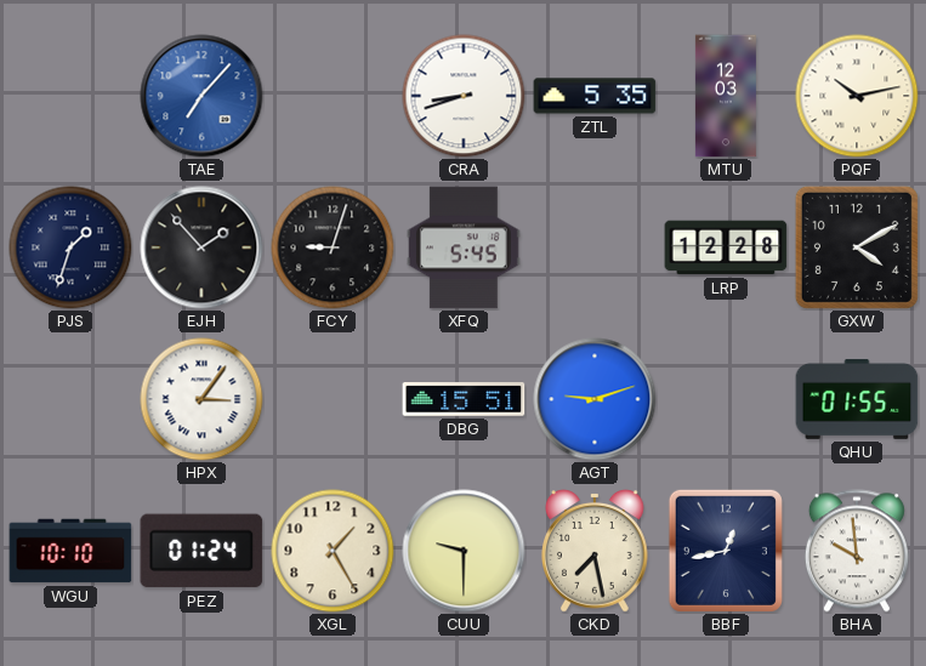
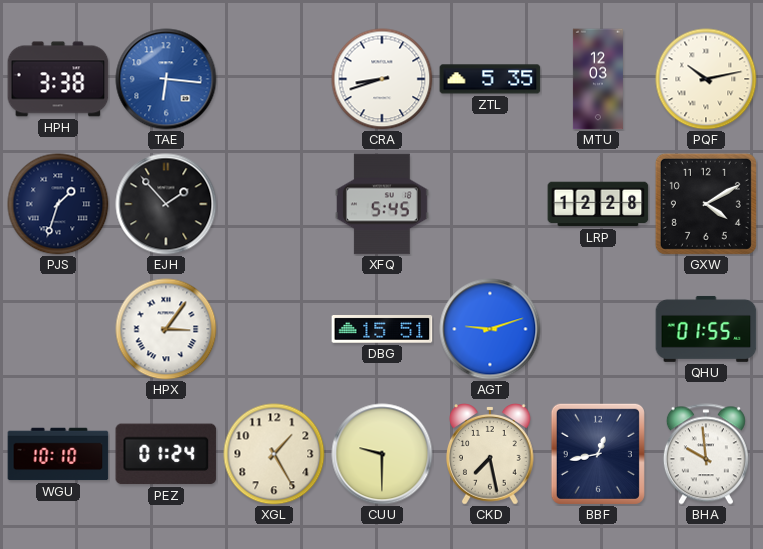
HPH: none -> 3:38 (58, 79)
TAE: 7:07 -> 6:16 (166, 79)
FCY: 9:03 -> none (333, 247)
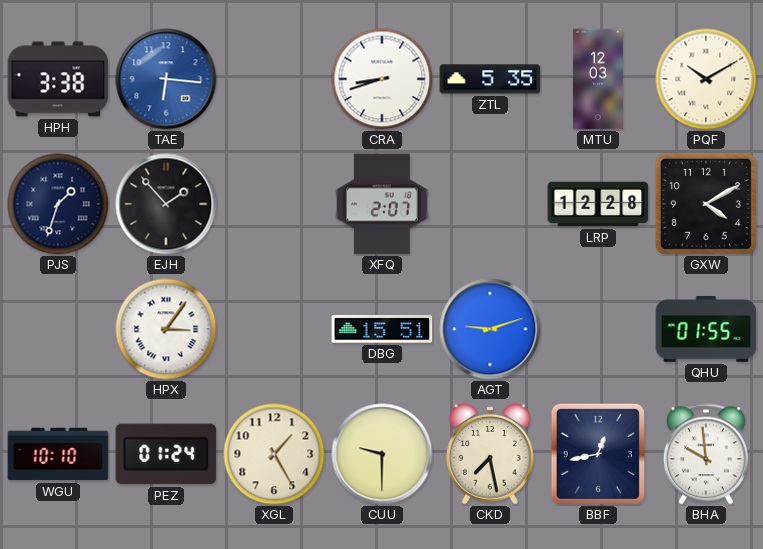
PQF: 10:13 -> 10:10 (706, 79)
XFQ: 5:45 -> 2:07 (382, 204)
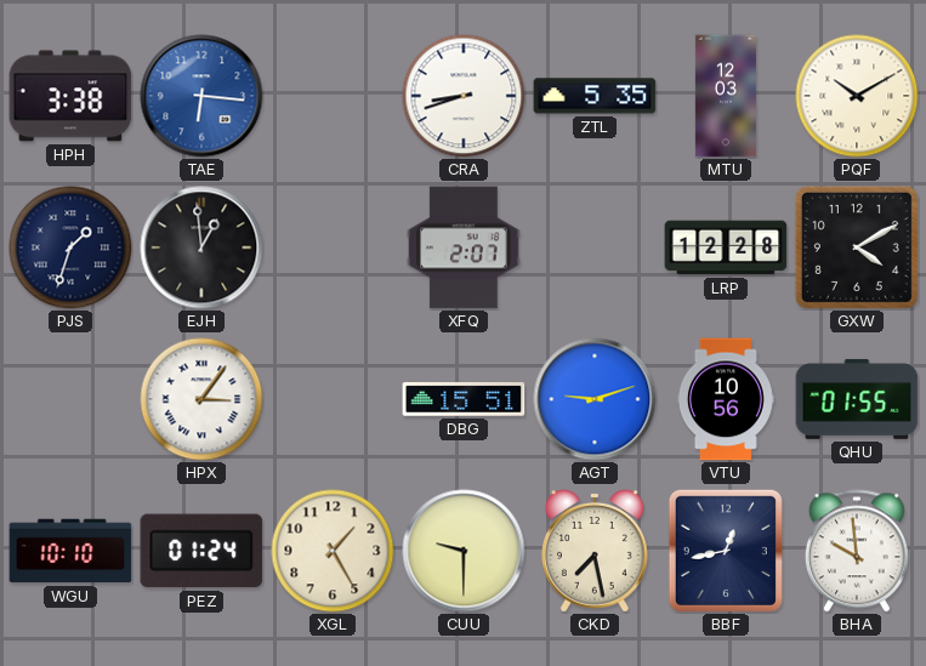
EJH: 1:53 -> 12:59 (201, 247)
VTU: none -> 10:56 (726, 399)
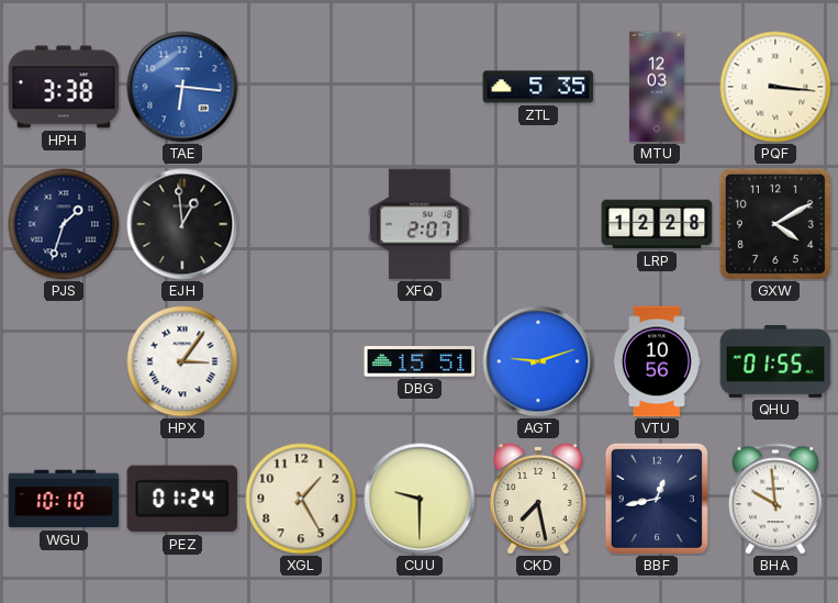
CRA: 8:42 -> none (464, 96)
PQF: 10:10 -> 3:16 (775, 87)
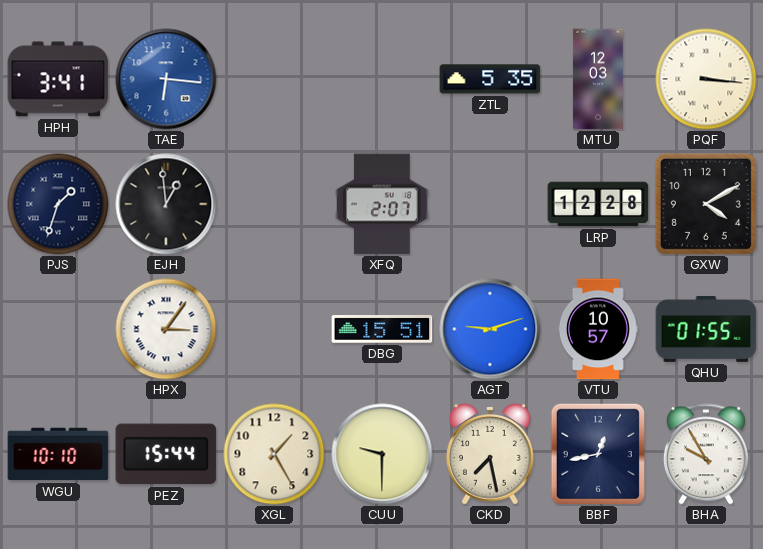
HPH: 3:38 -> 3:41 (58, 79)
VTU: 10:56 -> 10:57 (598, 329)
PEZ: 01:24 -> 15:44 (166, 454)
BHA: 9:59 -> 9:55 (706, 454)
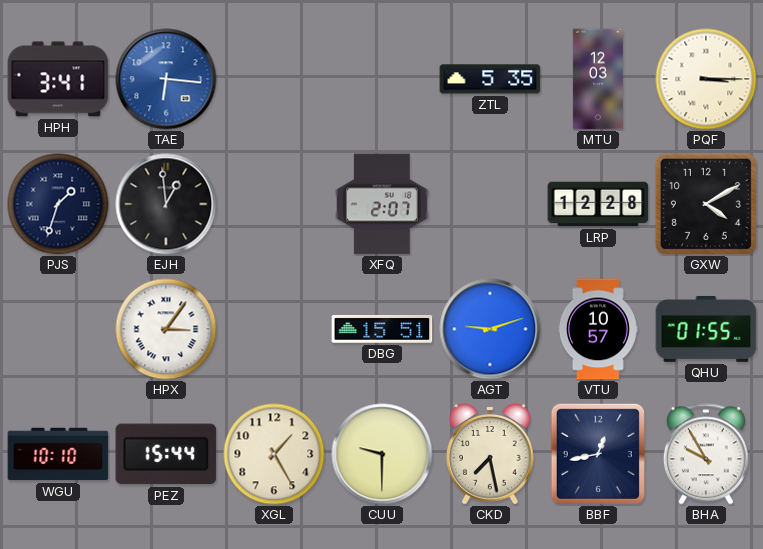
PQF: 3:16 -> 3:15 (706, 79)
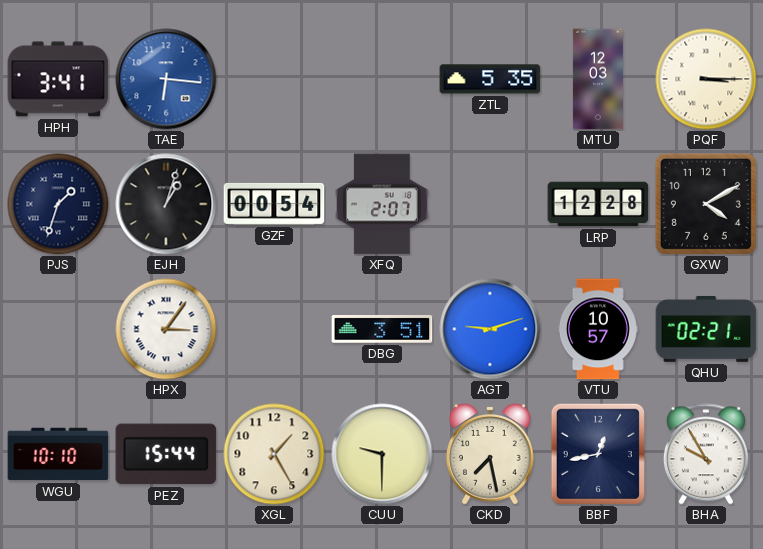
EJH: 12:59 -> 1:03 (166, 204)
GZF: none -> 00:54 (274, 204)
DBG: 15:51 -> 3:51 (382, 329)
QHU: 01:55 -> 02:21 (706, 329)
